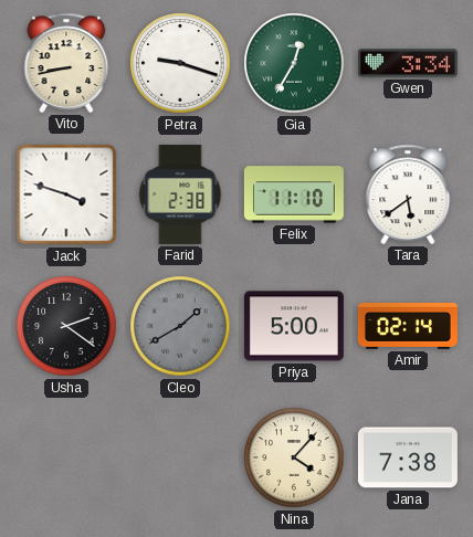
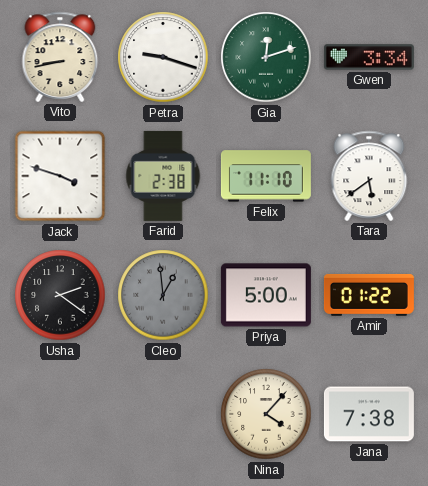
Gia: 12:35 -> 12:12 (266, 57)
Cleo: 1:40 -> 12:59 (163, 295)
Amir: 02:14 -> 01:22 (369, 295)
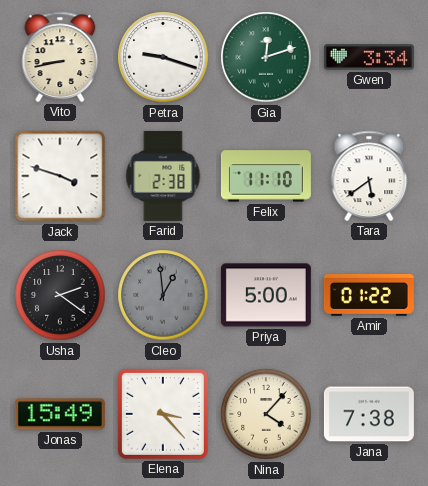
Jonas: none -> 15:49 (60, 414)
Elena: none -> 3:23 (163, 414)
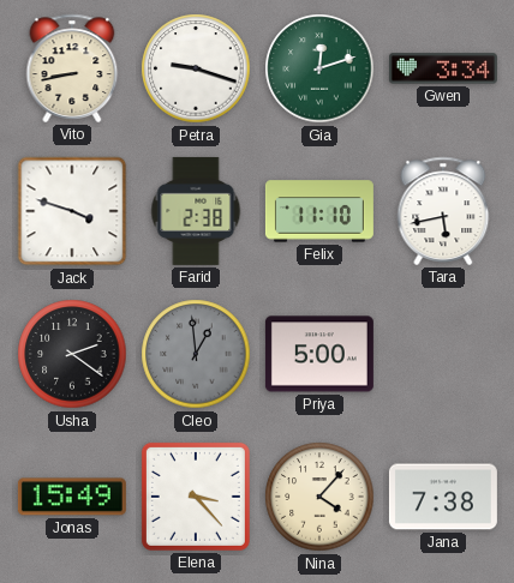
Tara: 5:39 -> 5:43 (443, 211)
Amir: 01:22 -> none (369, 295)
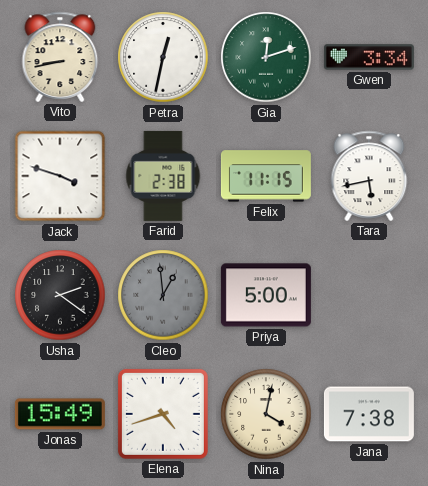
Petra: 9:18 -> 12:32 (163, 57)
Felix: 11:10 -> 11:15 (266, 176)
Elena: 3:23 -> 4:42 (163, 414)
Nina: 4:07 -> 4:02 (266, 414)
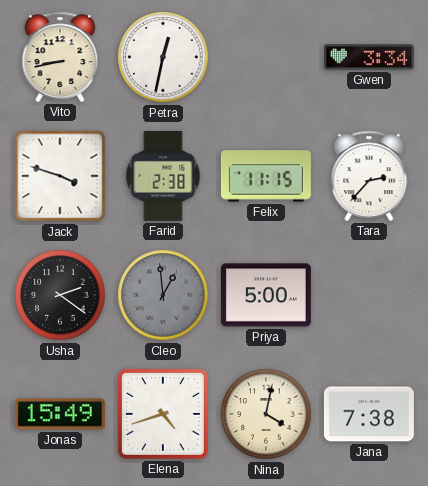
Gia: 12:12 -> none (266, 57)
Tara: 5:43 -> 2:37 (369, 176)
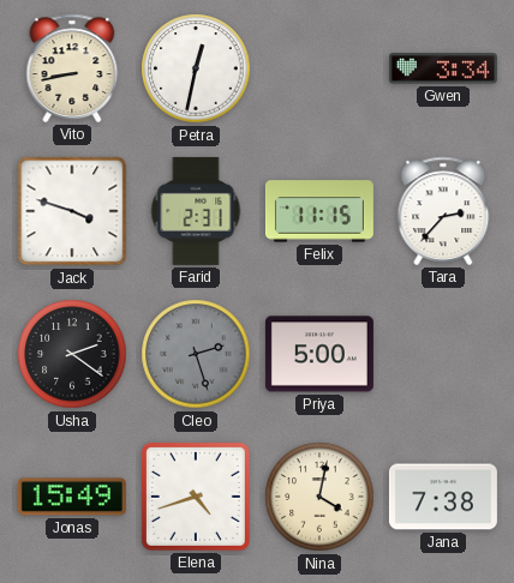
Farid: 2:38 -> 2:31 (196, 211)
Cleo: 12:59 -> 2:27 (196, 354)
